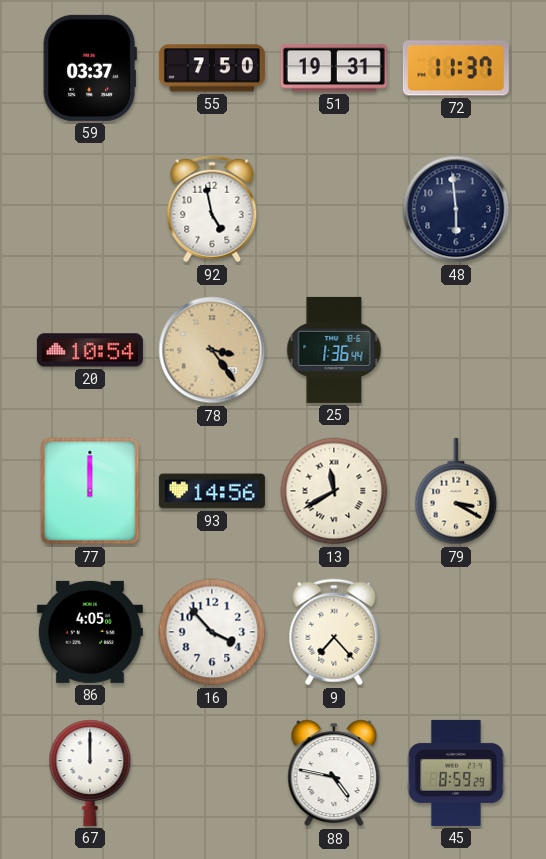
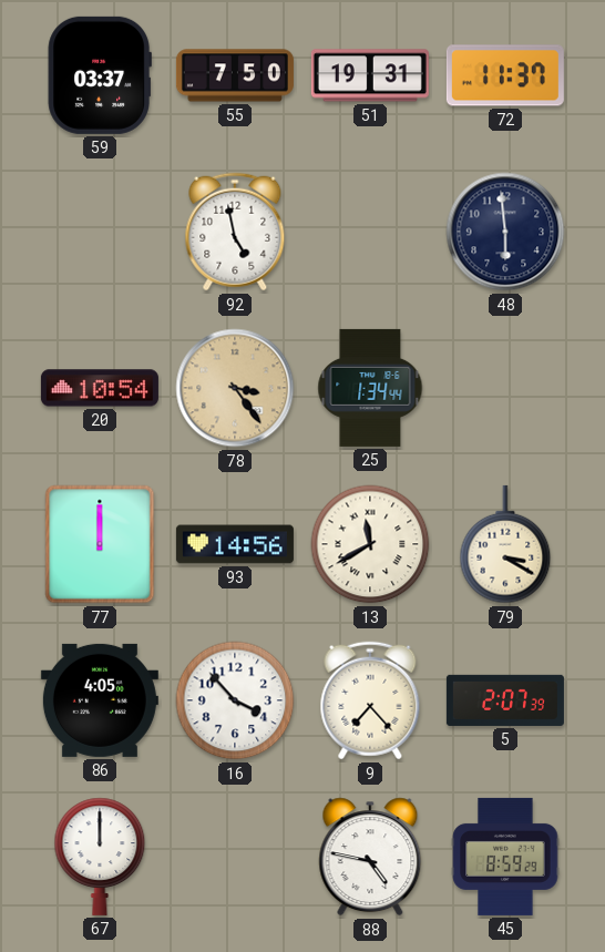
25: 1:36 -> 1:34 (370, 388)
5: none -> 2:07 (505, 700)
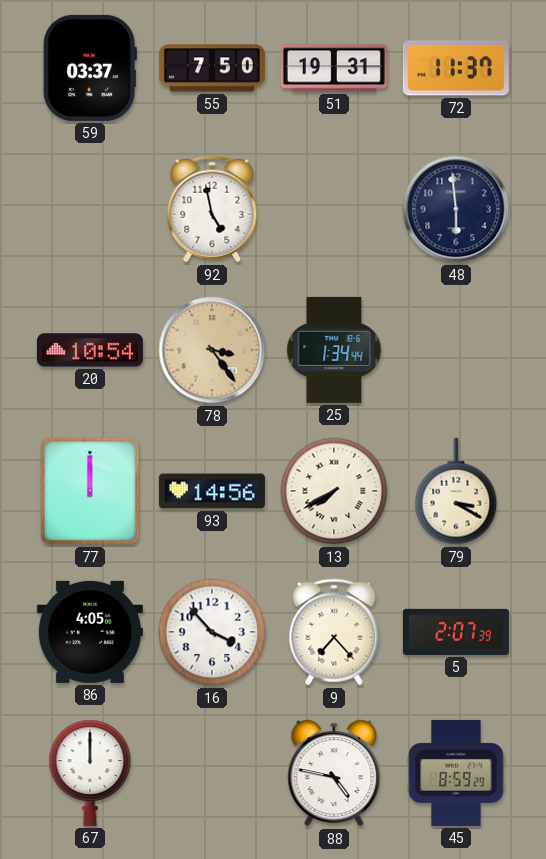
13: 11:40 -> 7:40 (334, 491)
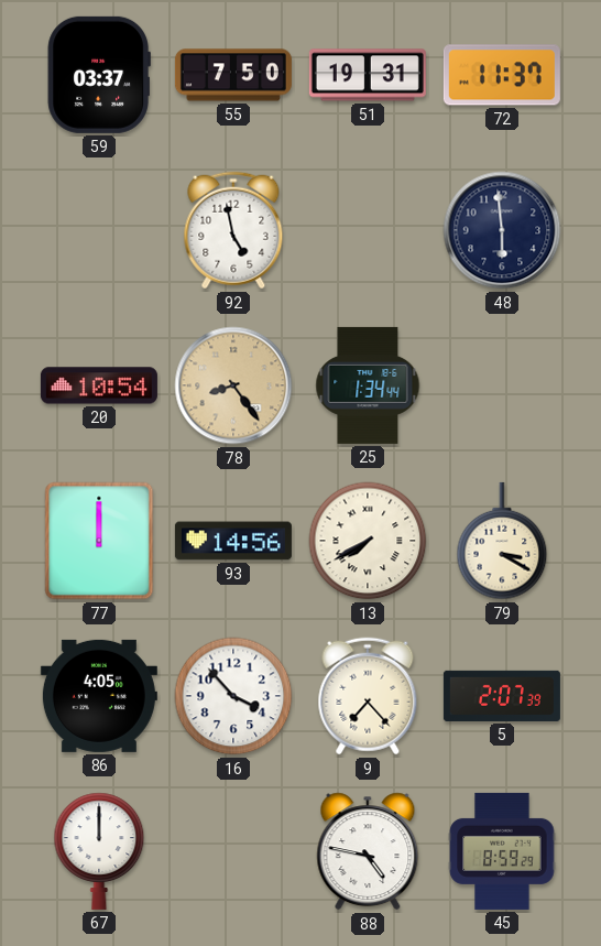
78: 3:24 -> 8:24 (233, 385)
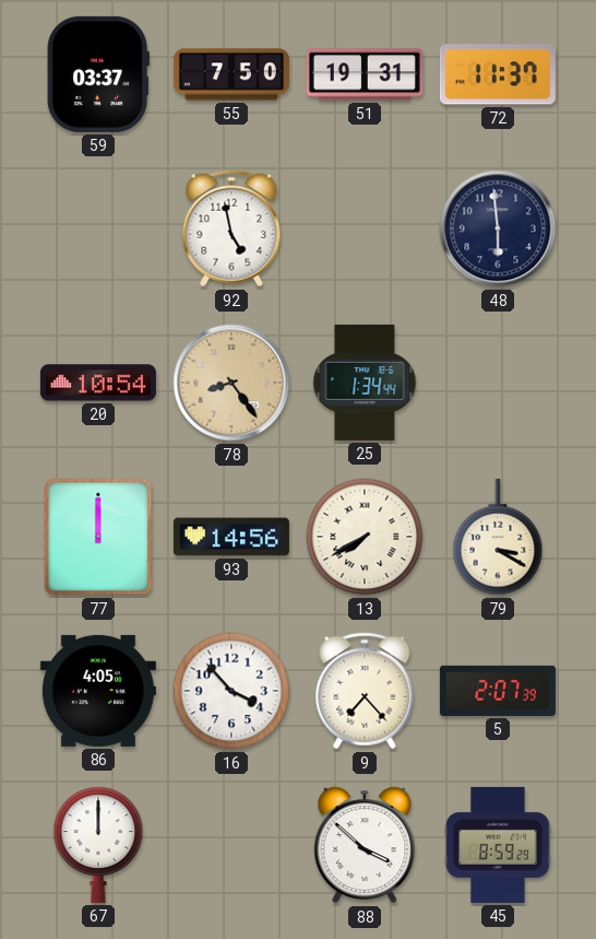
88: 4:47 -> 3:52 (365, 845)
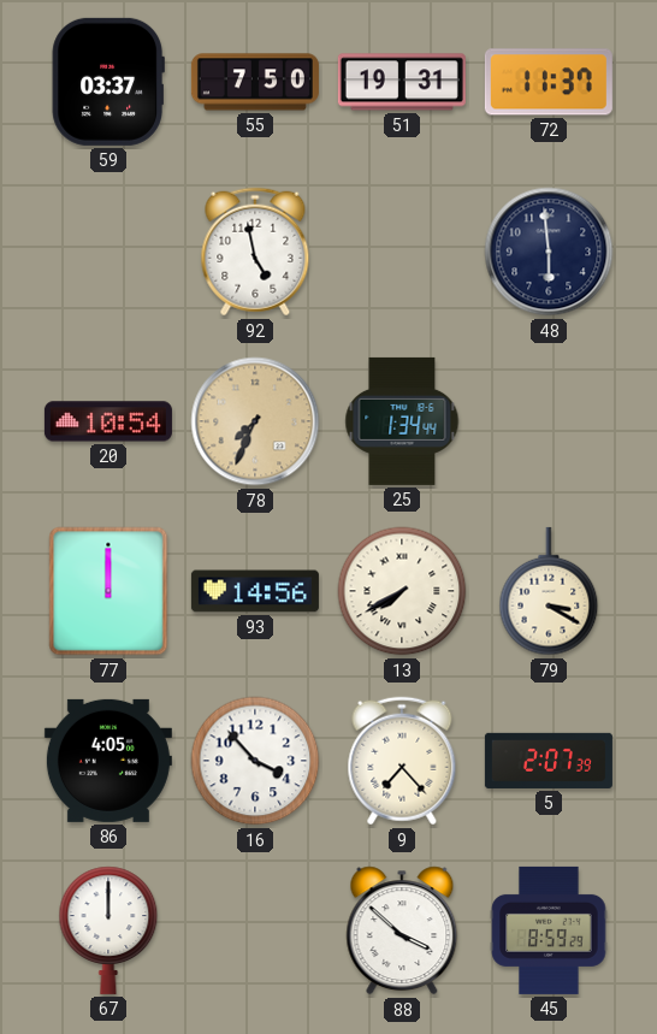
78: 8:24 -> 7:34 (255, 421)
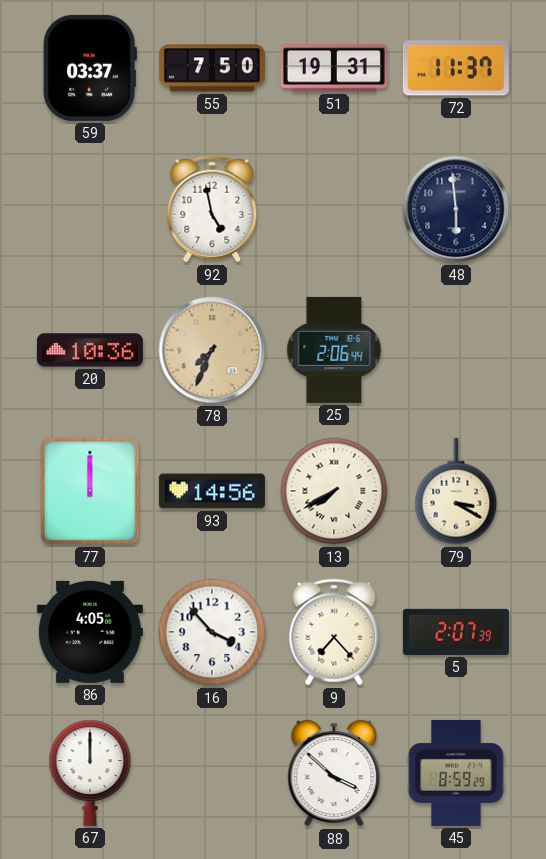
20: 10:54 -> 10:36 (90, 350)
25: 1:34 -> 2:06 (334, 350)
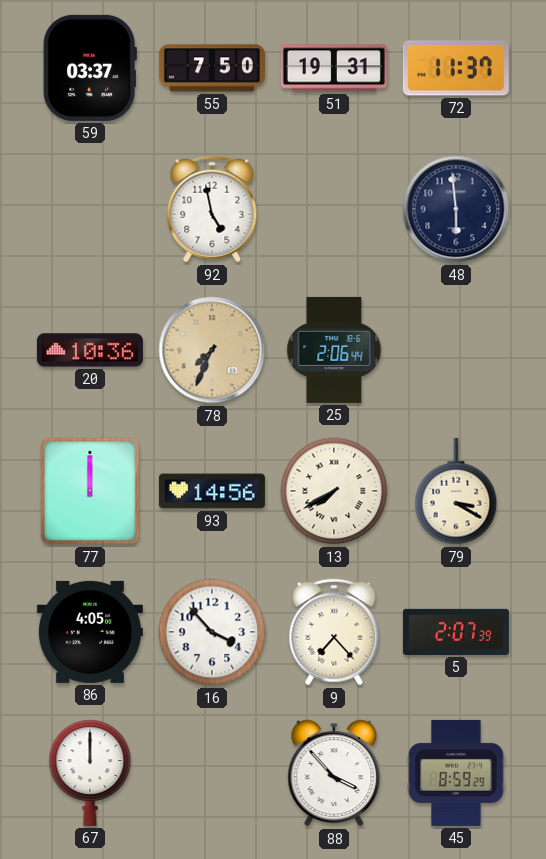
88: 3:52 -> 3:53 (334, 773)
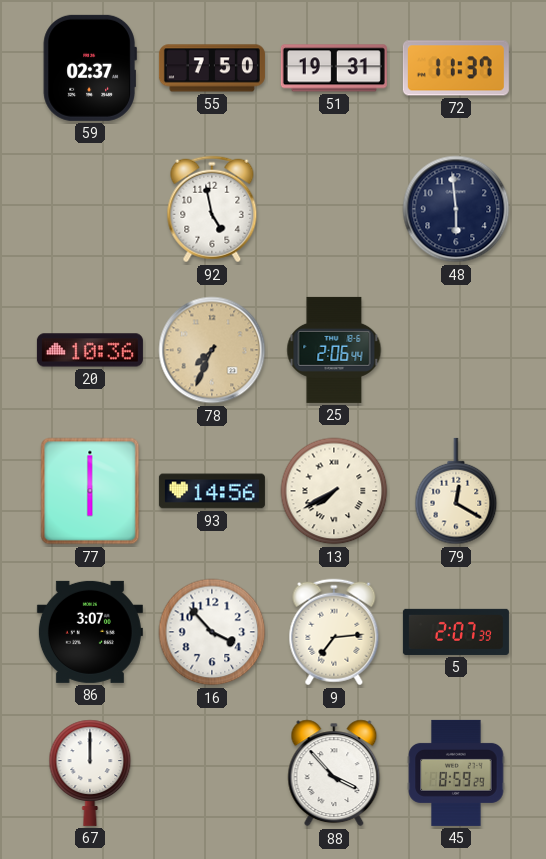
59: 03:37 -> 02:37 (90, 68)
77: 12:00 -> 6:00 (90, 491)
79: 3:20 -> 12:20 (456, 491)
86: 4:05 -> 3:07 (90, 632)
9: 7:23 -> 7:14 (334, 632)
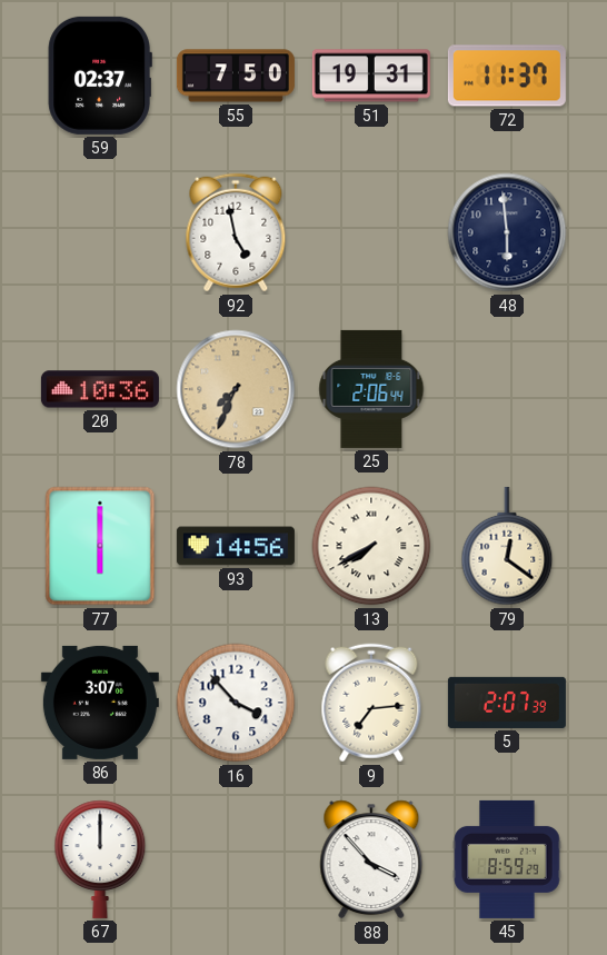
79: 12:20 -> 12:21 (507, 546)
